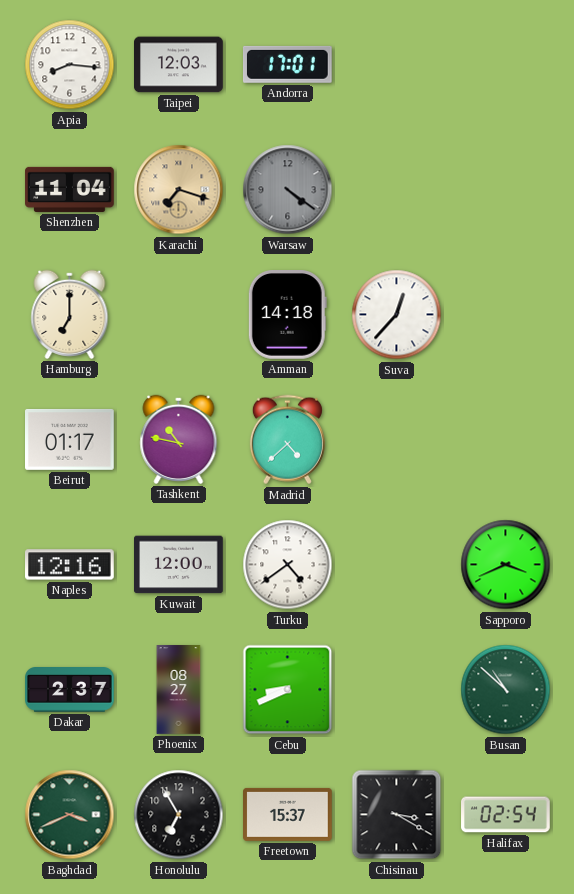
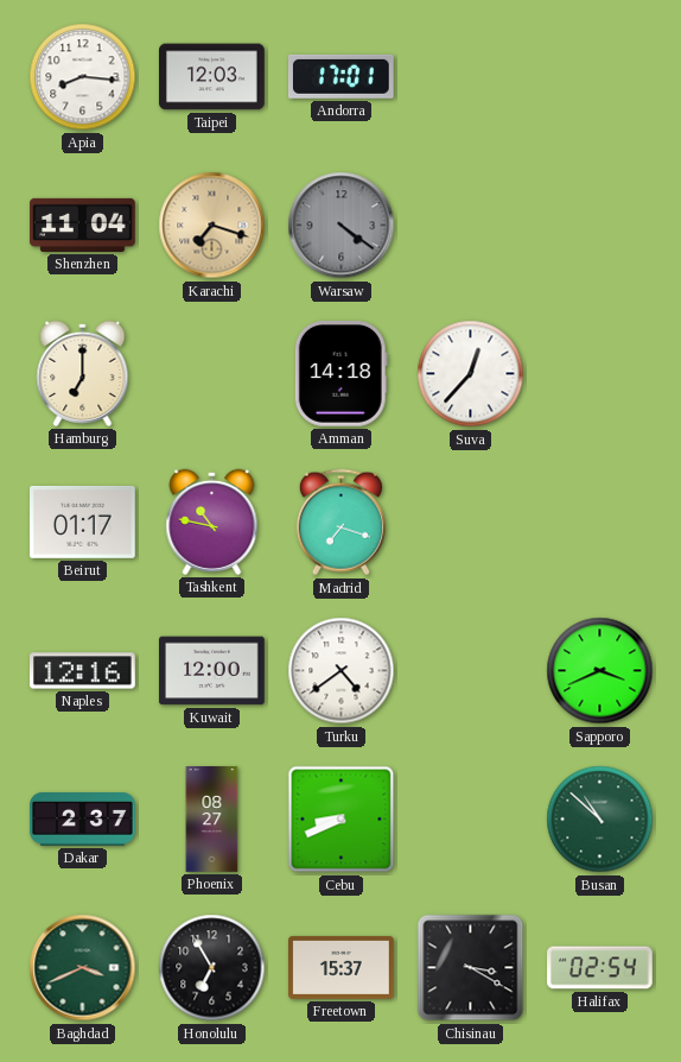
Madrid: 4:38 -> 7:18 (340, 523)
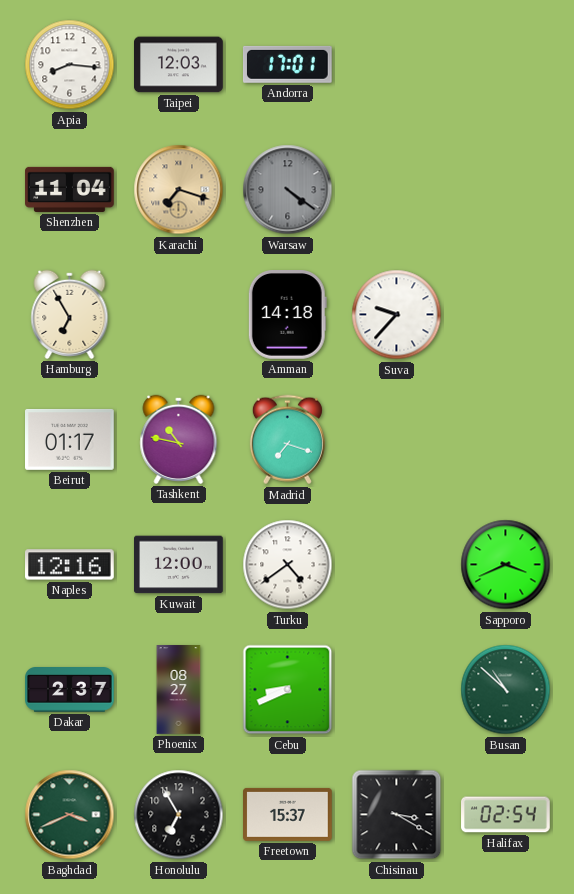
Hamburg: 7:00 -> 6:55 (70, 314)
Suva: 12:37 -> 9:37 (397, 315)
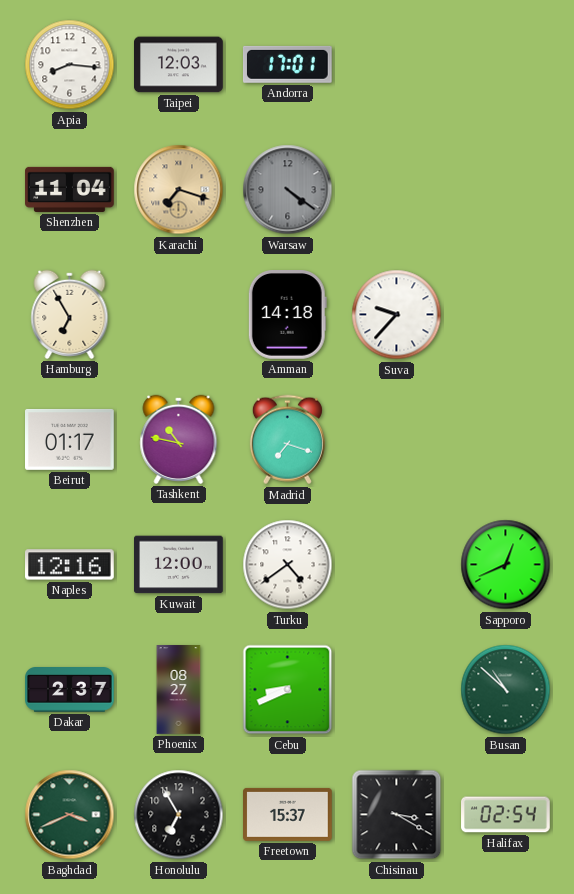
Sapporo: 3:41 -> 12:41 (506, 565)
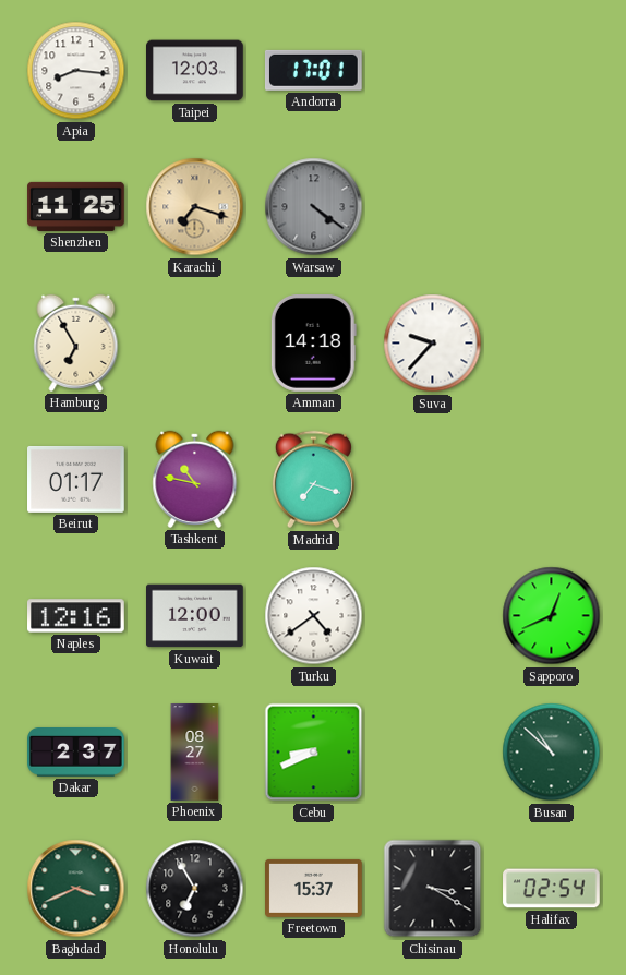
Shenzhen: 11:04 -> 11:25 (76, 206)
